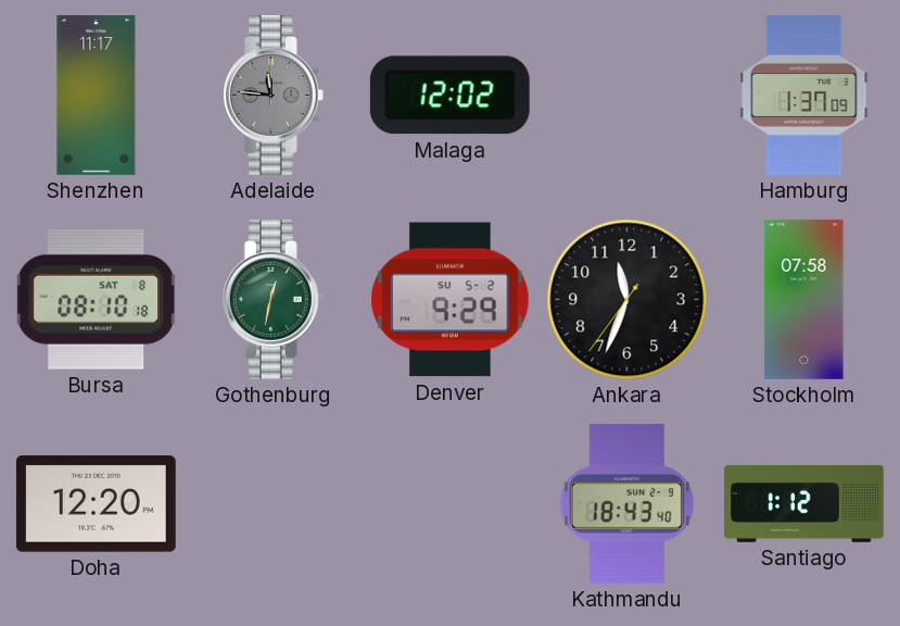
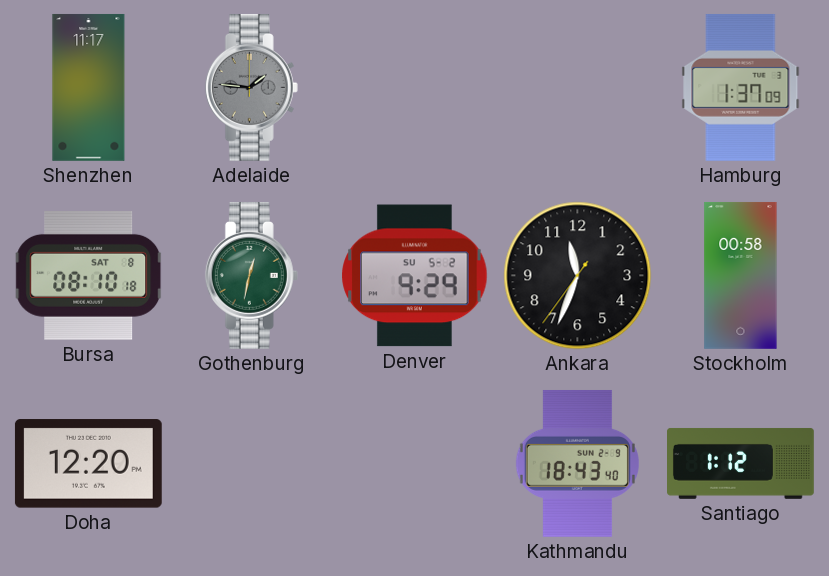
Adelaide: 11:46 -> 1:46 (251, 87)
Malaga: 12:02 -> none (449, 96)
Stockholm: 07:58 -> 00:58 (741, 275)
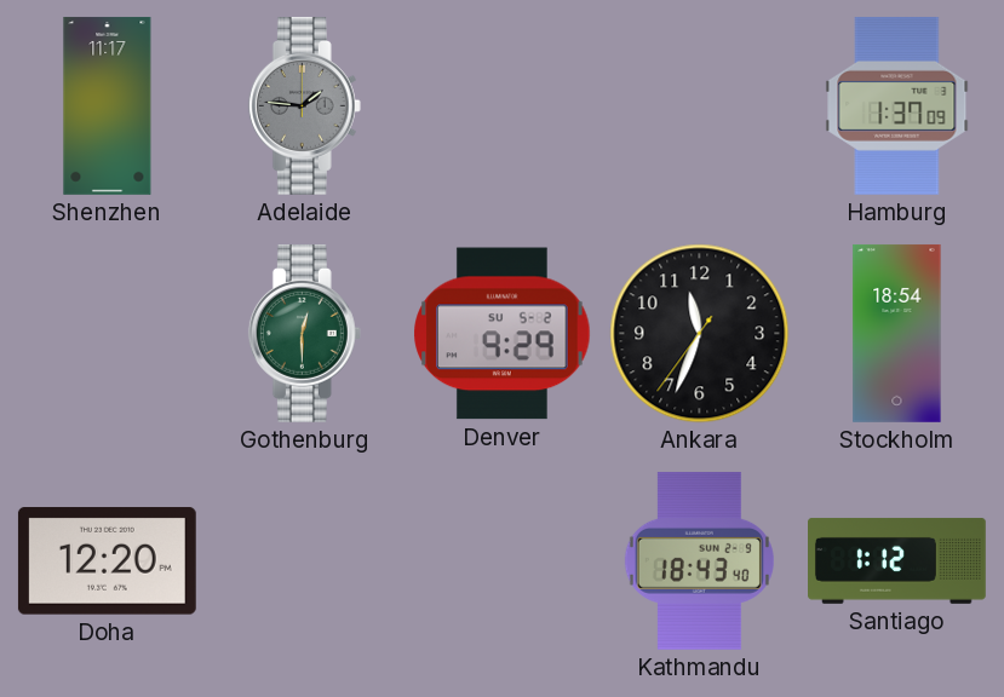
Bursa: 08:10 -> none (89, 275)
Gothenburg: 12:32 -> 12:30 (304, 333)
Stockholm: 00:58 -> 18:54 (897, 333)
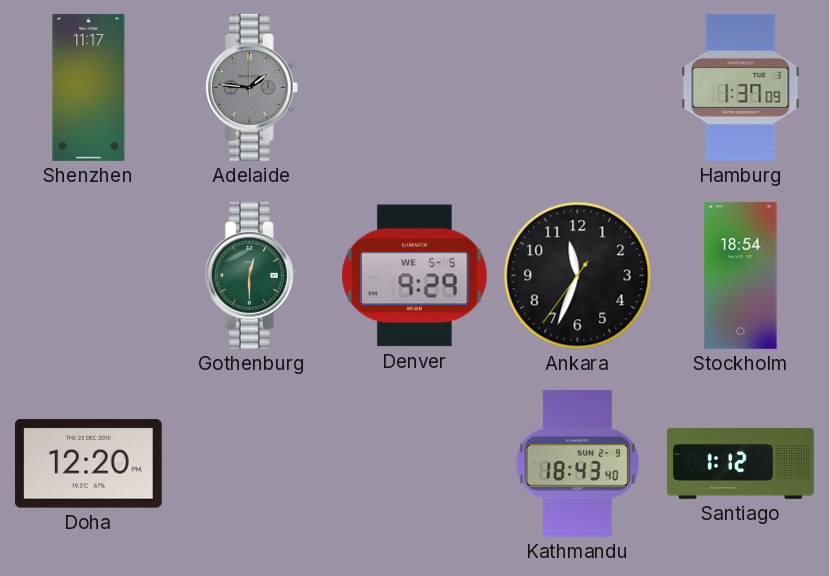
Denver date: SU 5-2 -> WE 5-5 (415, 276)
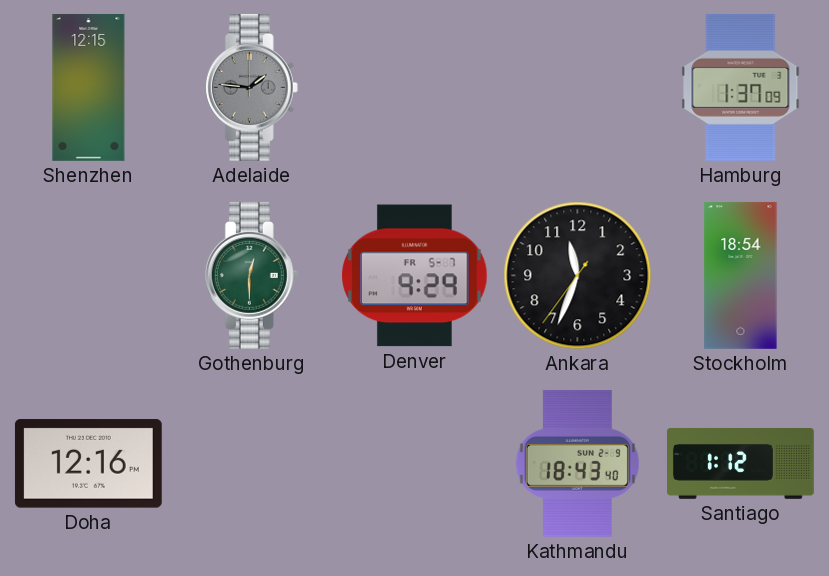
Shenzhen: 11:17 -> 12:15 (89, 87)
Denver date: WE 5-5 -> FR 5-7 (415, 276)
Doha: 12:20 -> 12:16 (88, 464)
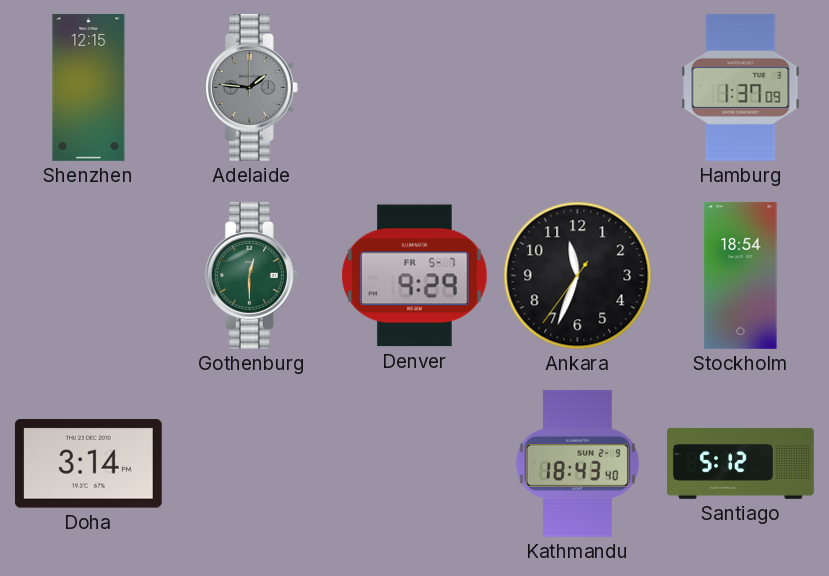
Doha: 12:16 -> 3:14 (88, 464)
Santiago: 1:12 -> 5:12 (741, 463)
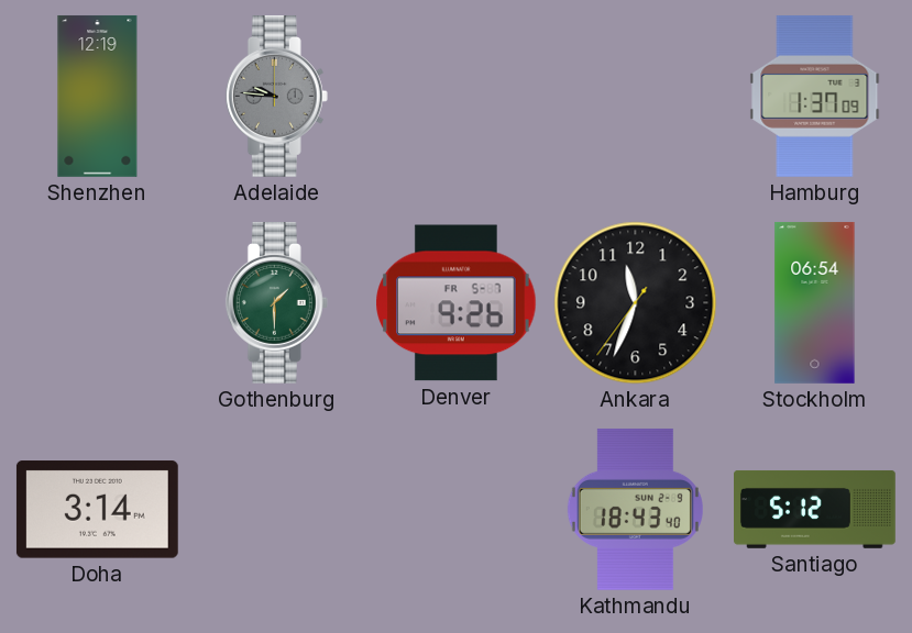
Shenzhen: 12:15 -> 12:19 (98, 96)
Adelaide: 1:46 -> 9:46 (276, 96)
Gothenburg: 12:30 -> 1:30 (276, 302)
Denver: 9:29 -> 9:26 (457, 303)
Stockholm: 18:54 -> 06:54 (815, 302)
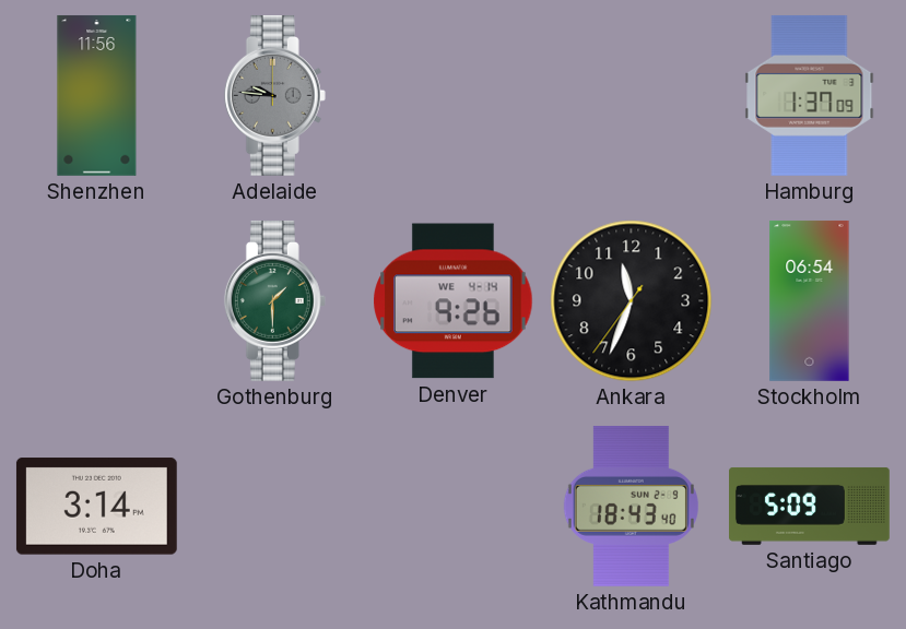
Shenzhen: 12:19 -> 11:56 (97, 95)
Denver date: FR 5-7 -> WE 4-14 (454, 301)
Santiago: 5:12 -> 5:09 (810, 506)
